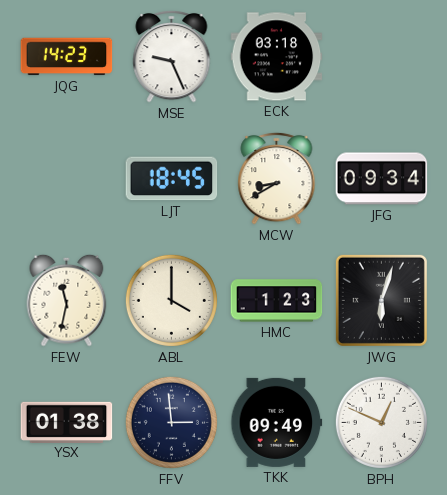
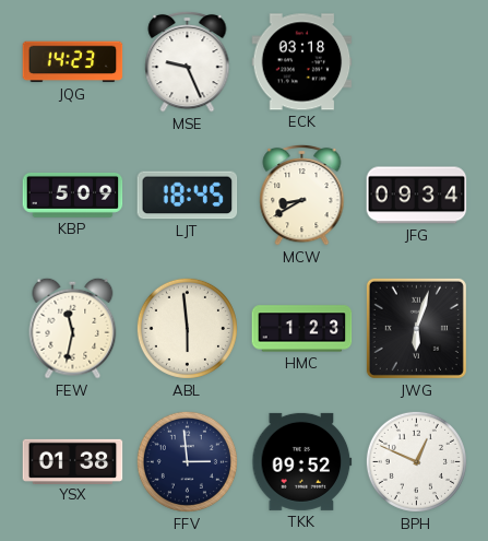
KBP: none -> 5:09 (73, 195)
ABL: 4:00 -> 5:59 (187, 328)
TKK: 09:49 -> 09:52 (302, 461)
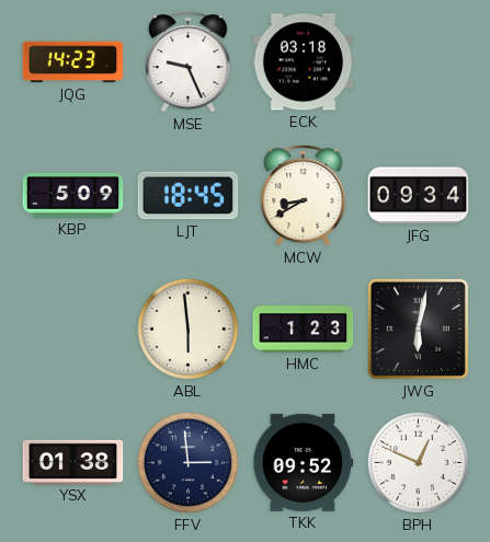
FEW: 11:32 -> none (73, 328)
JWG: 6:03 -> 6:02 (418, 328)
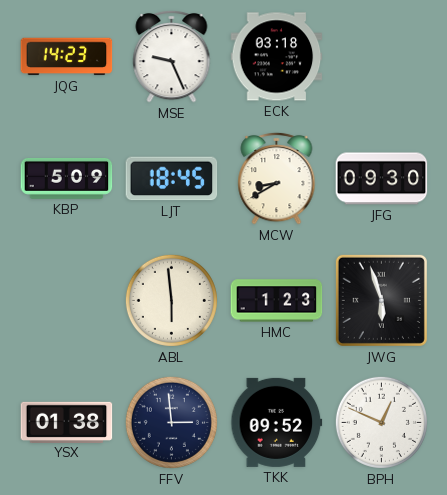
JFG: 09:34 -> 09:30 (382, 179)
JWG: 6:02 -> 5:57 (381, 300)
